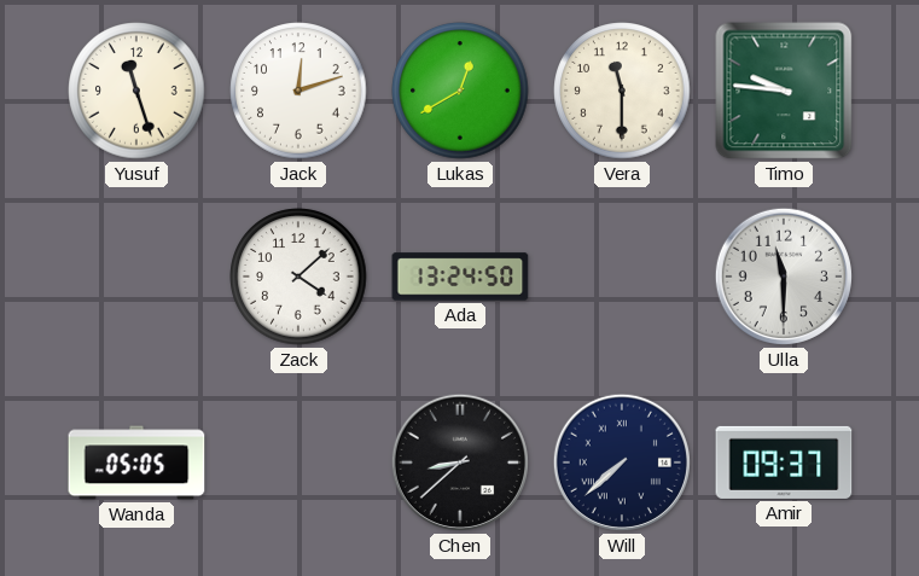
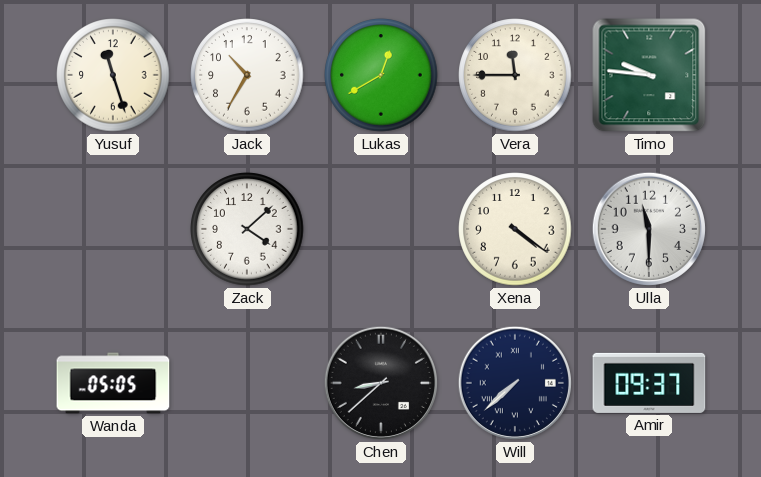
Jack: 12:12 -> 10:35 (247, 75)
Vera: 11:30 -> 11:45 (515, 75)
Ada: 13:24 -> none (460, 277)
Xena: none -> 4:21 (515, 229)
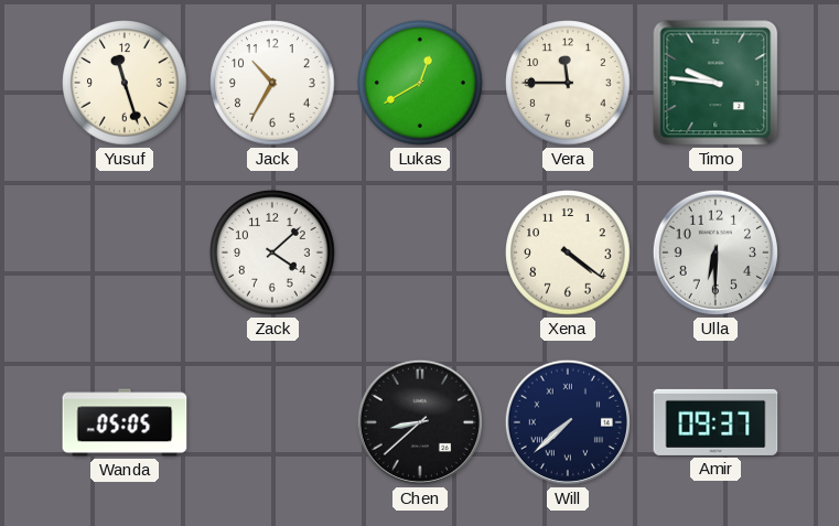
Ulla: 11:30 -> 6:30 (716, 253)
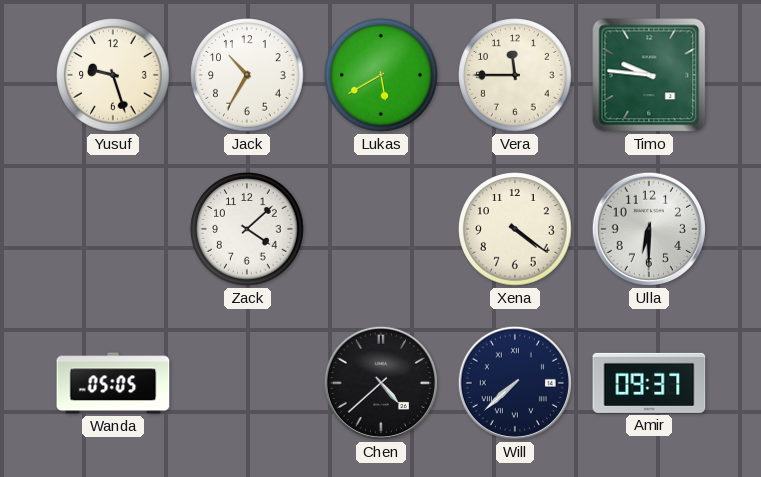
Yusuf: 11:27 -> 9:27 (113, 75)
Lukas: 12:40 -> 5:40 (381, 75)
Chen: 8:38 -> 4:38 (381, 383)
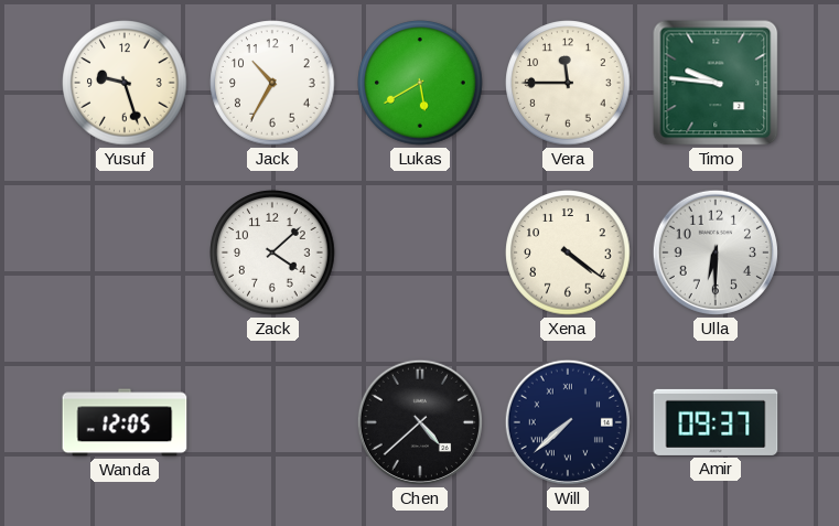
Wanda: 05:05 -> 12:05 (125, 422)
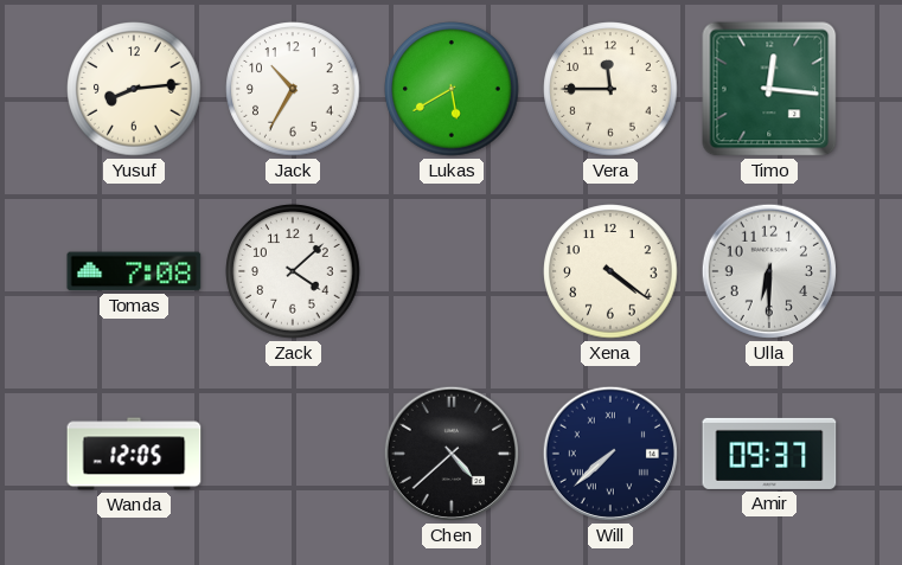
Yusuf: 9:27 -> 8:14 (134, 89)
Timo: 9:46 -> 12:16 (769, 89)
Tomas: none -> 7:08 (134, 271)
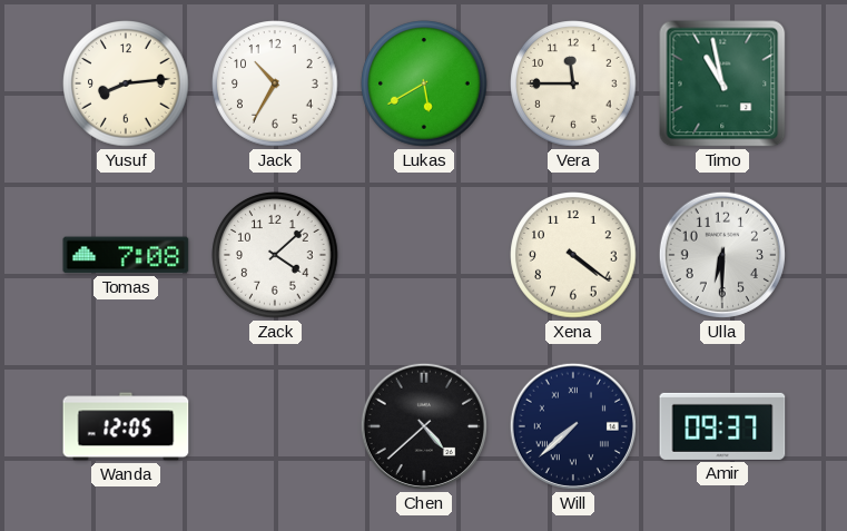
Timo: 12:16 -> 10:58 (722, 83)
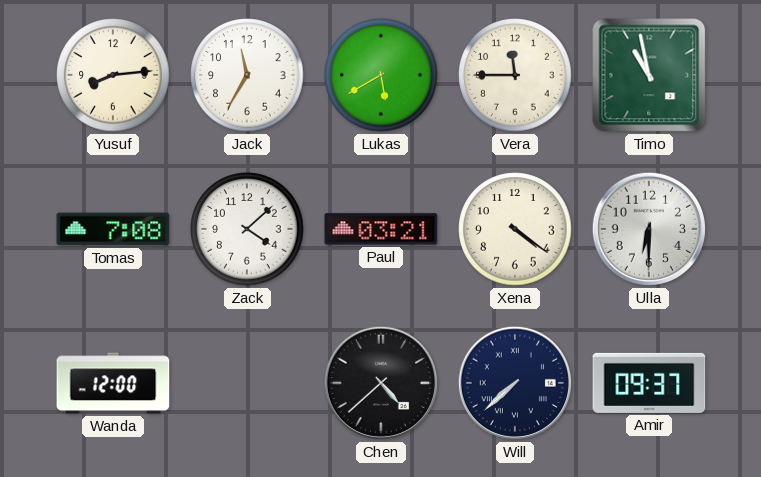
Jack: 10:35 -> 11:35 (247, 75)
Paul: none -> 03:21 (381, 229)
Wanda: 12:05 -> 12:00 (113, 383)
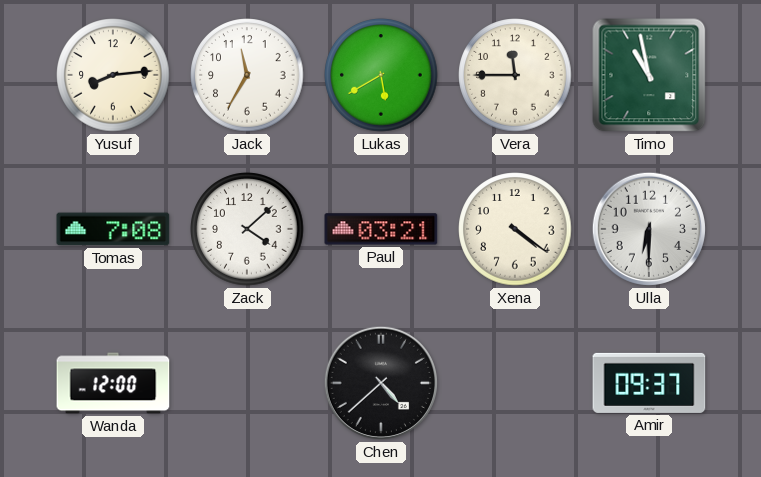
Will: 7:38 -> none (515, 383)
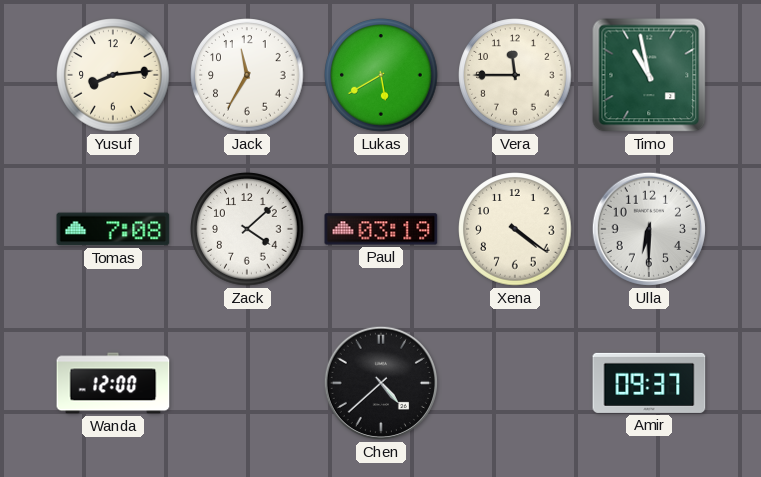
Paul: 03:21 -> 03:19 (381, 229)
